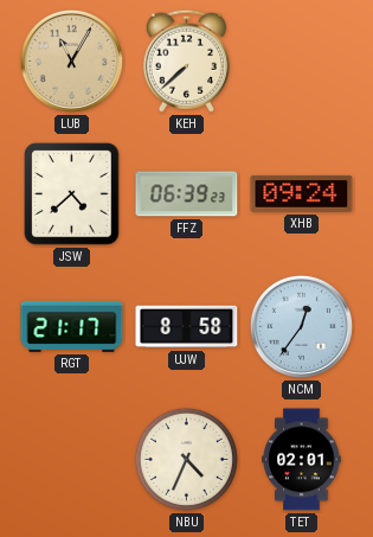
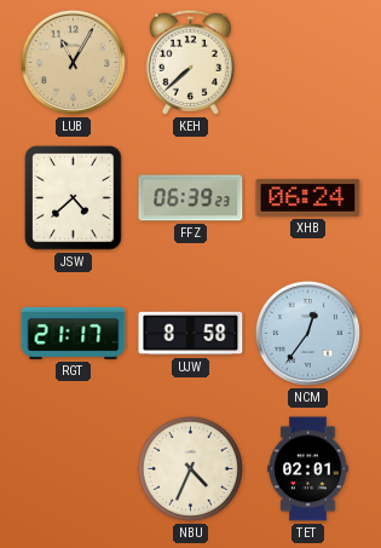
XHB: 09:24 -> 06:24 (308, 197)
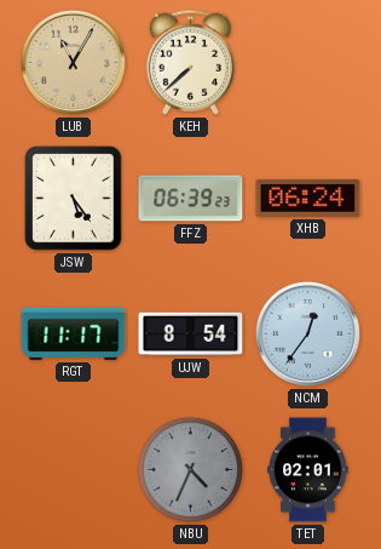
JSW: 4:38 -> 5:24 (74, 199)
RGT: 21:17 -> 11:17 (74, 333)
UJW: 8:58 -> 8:54 (191, 334)
NBU dial: cream -> grey (190, 469)
